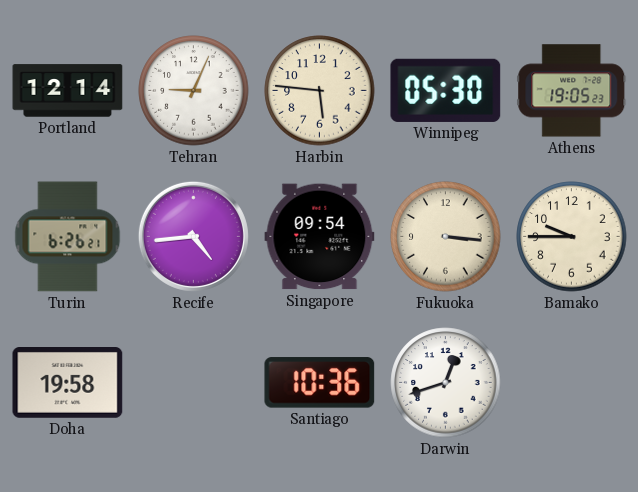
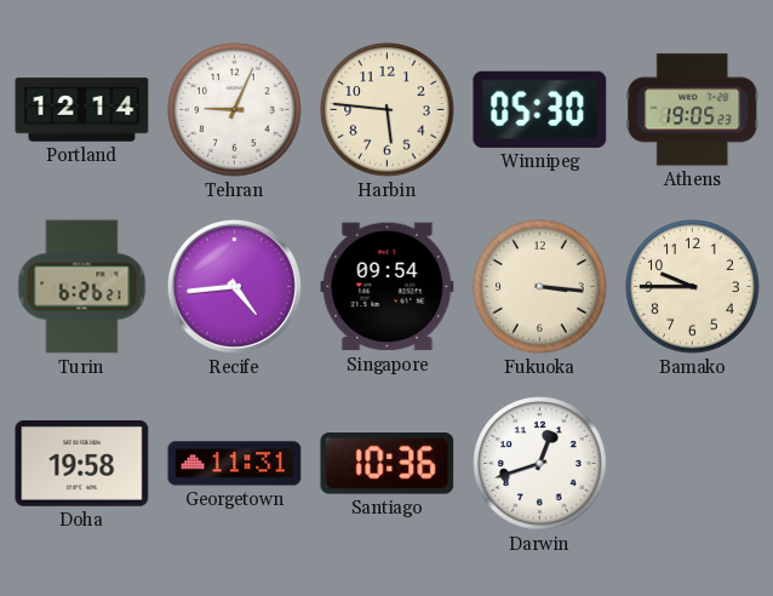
Georgetown: none -> 11:31 (235, 464)
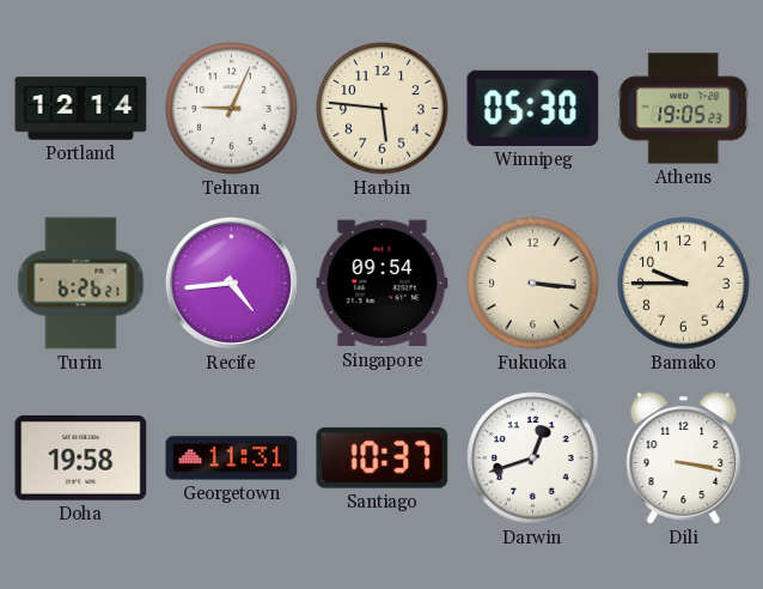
Santiago: 10:36 -> 10:37 (383, 459)
Dili: none -> 3:17 (684, 459)
